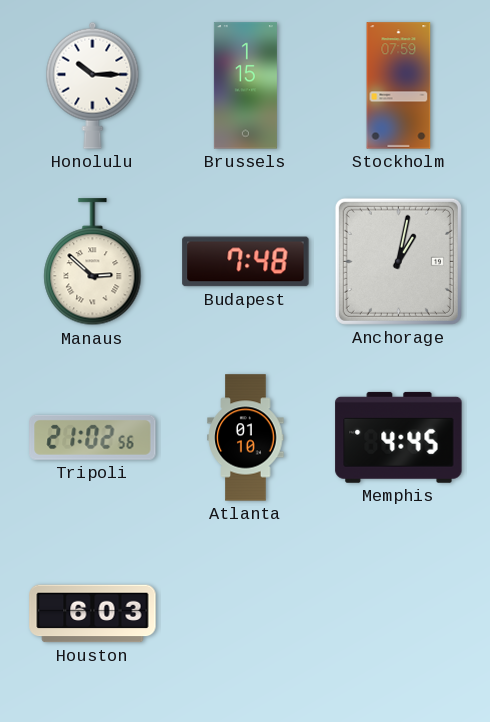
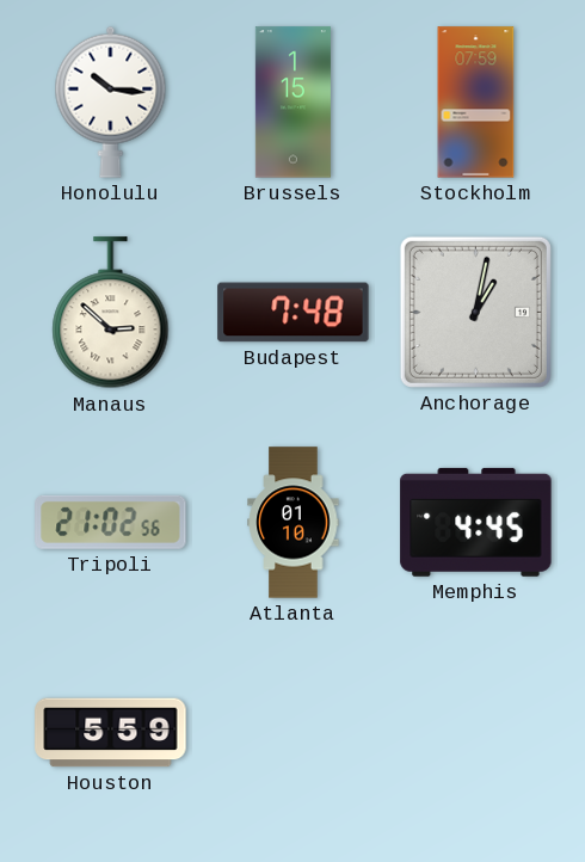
Honolulu: 10:15 -> 10:16 (111, 101)
Houston: 6:03 -> 5:59 (111, 733)
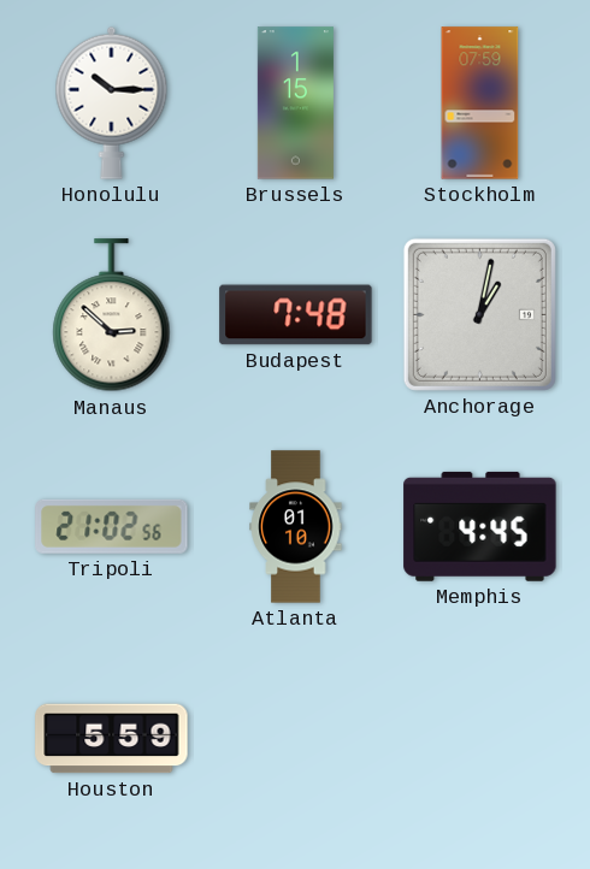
Honolulu: 10:16 -> 10:15 (112, 102)
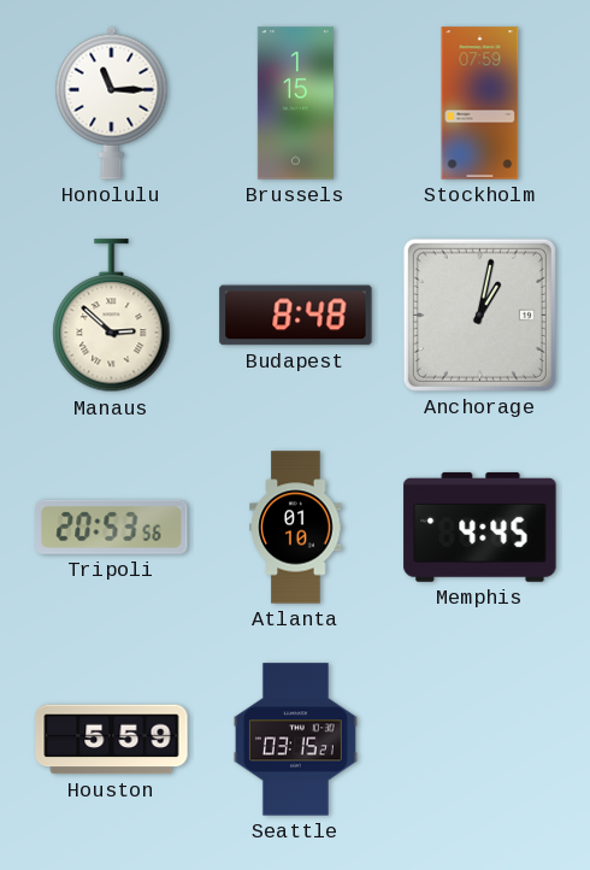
Honolulu: 10:15 -> 11:15 (112, 102)
Budapest: 7:48 -> 8:48 (296, 316)
Tripoli: 21:02 -> 20:53 (112, 527)
Seattle: none -> 03:15 (295, 740)
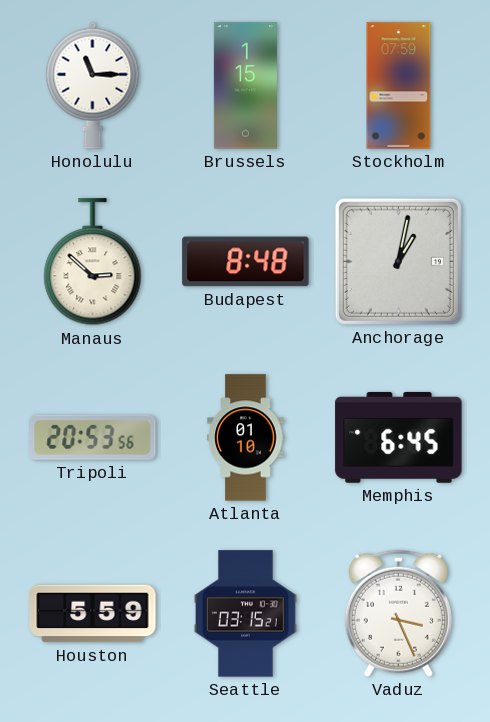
Memphis: 4:45 -> 6:45 (399, 437)
Vaduz: none -> 3:26 (398, 613)
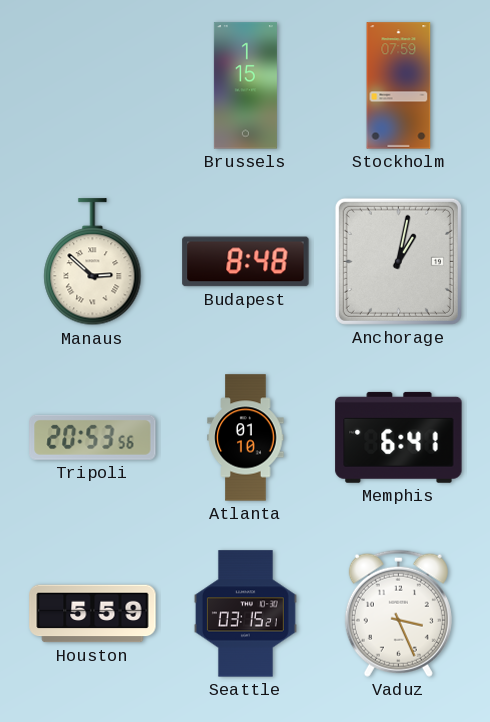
Honolulu: 11:15 -> none (93, 85)
Memphis: 6:45 -> 6:41 (399, 437)
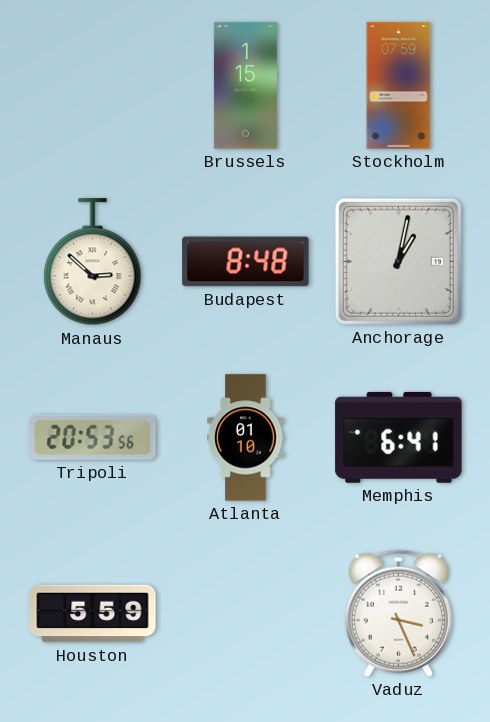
Seattle: 03:15 -> none (245, 614)
